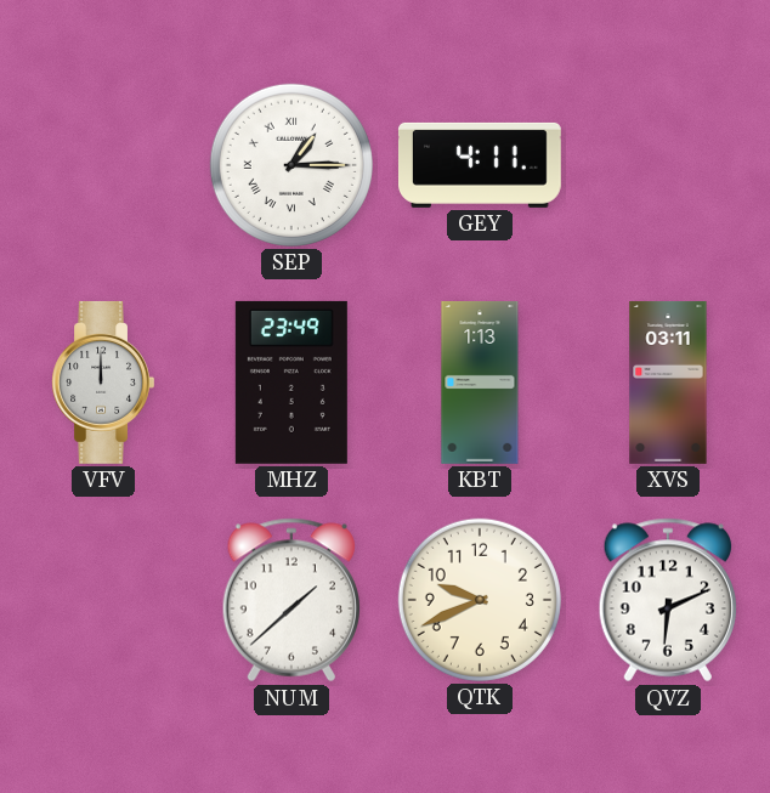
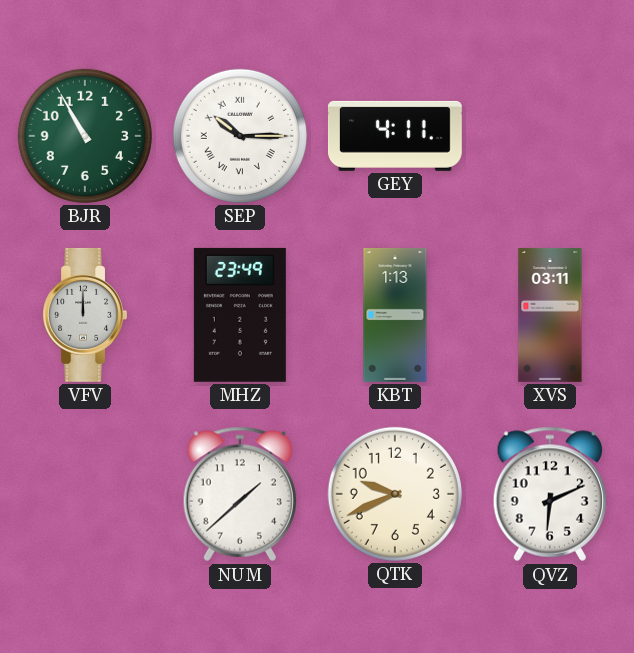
BJR: none -> 10:55 (85, 136)
SEP: 1:15 -> 10:15 (240, 136)
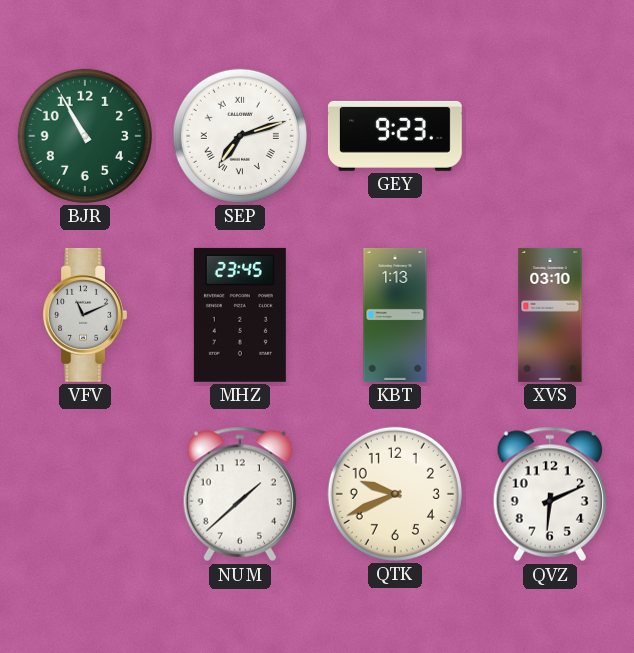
SEP: 10:15 -> 7:12 (240, 136)
GEY: 4:11 -> 9:23 (395, 136)
VFV: 12:00 -> 11:11 (85, 315)
MHZ: 23:49 -> 23:45 (240, 315)
XVS: 03:11 -> 03:10 (550, 315)
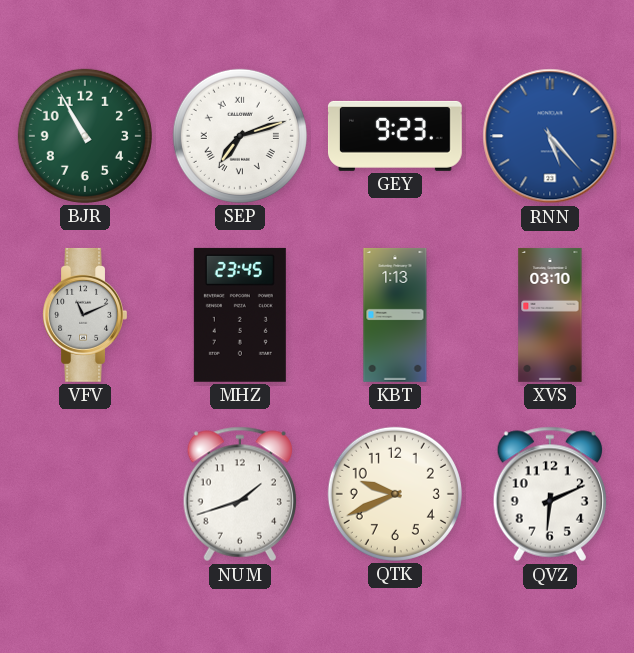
RNN: none -> 5:23 (550, 136)
NUM: 1:38 -> 1:42 (239, 494)
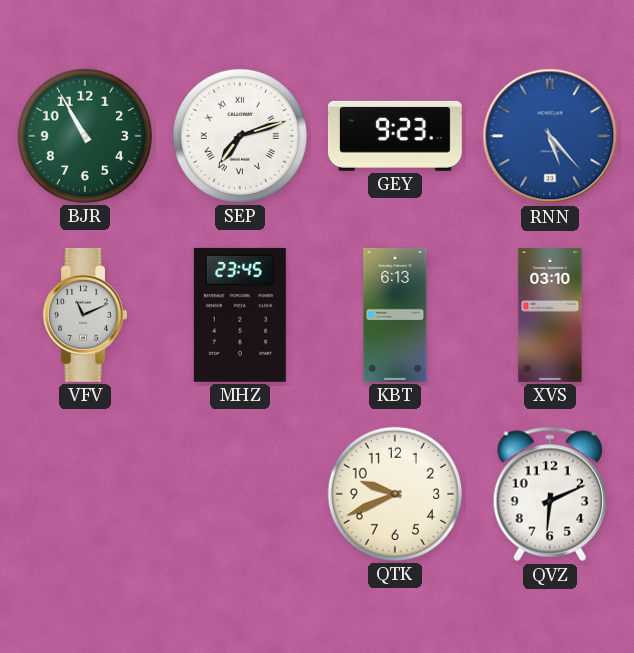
KBT: 1:13 -> 6:13 (395, 315)
NUM: 1:42 -> none (239, 494)
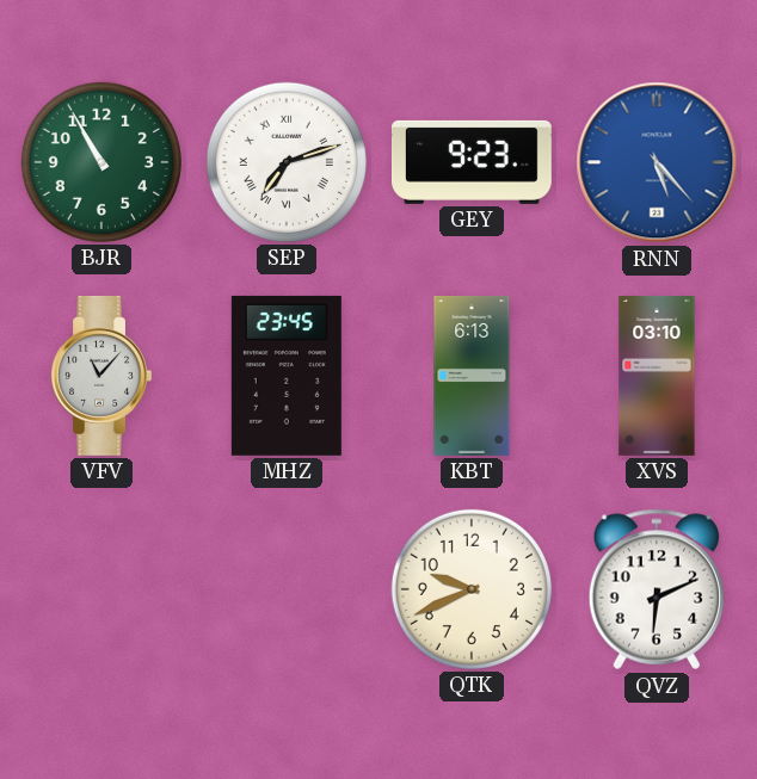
VFV: 11:11 -> 11:07 (101, 376)
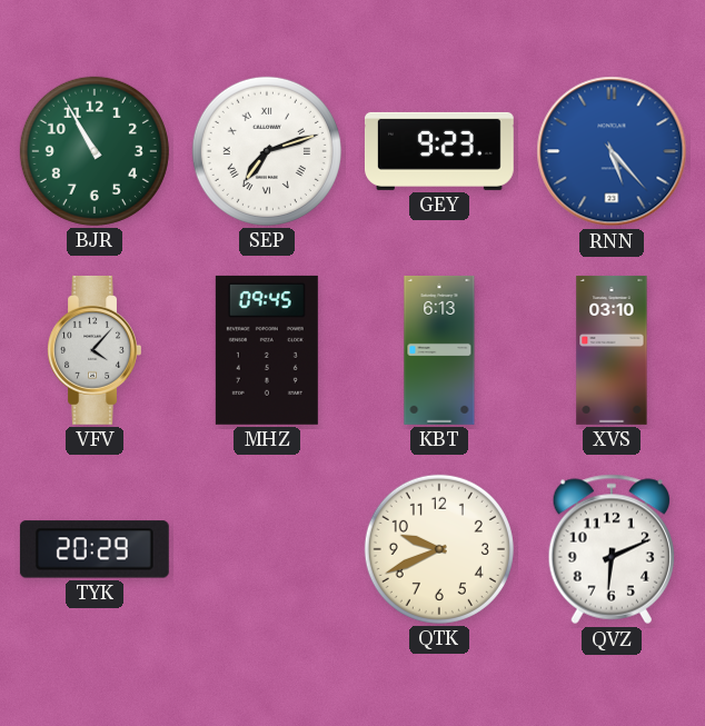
VFV: 11:07 -> 4:07 (95, 350)
MHZ: 23:45 -> 09:45 (267, 350)
TYK: none -> 20:29 (95, 549)
